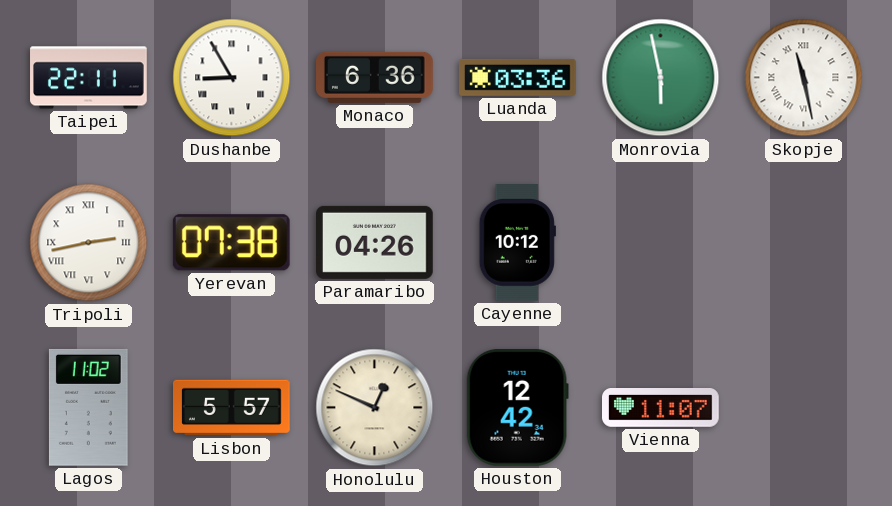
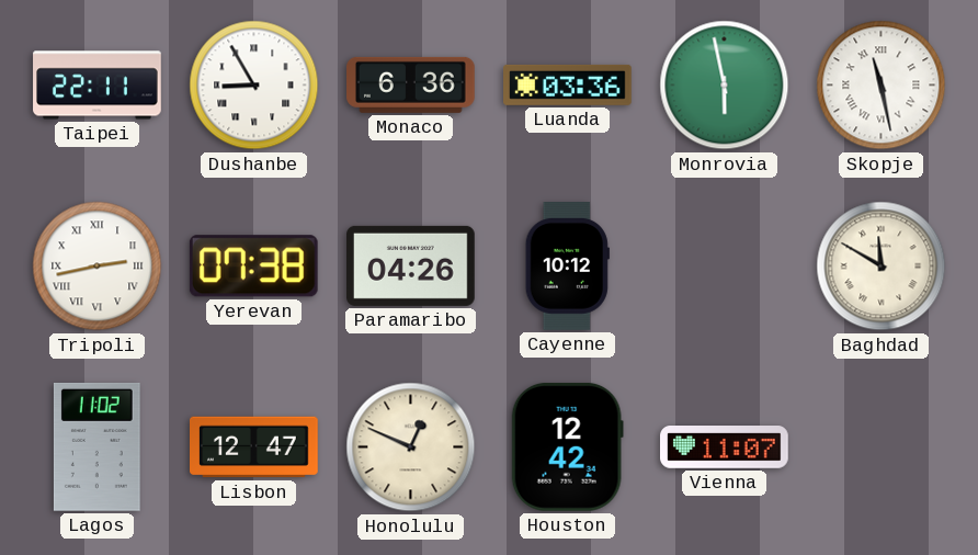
Baghdad: none -> 11:50 (882, 267)
Lisbon: 5:57 -> 12:47 (254, 448)
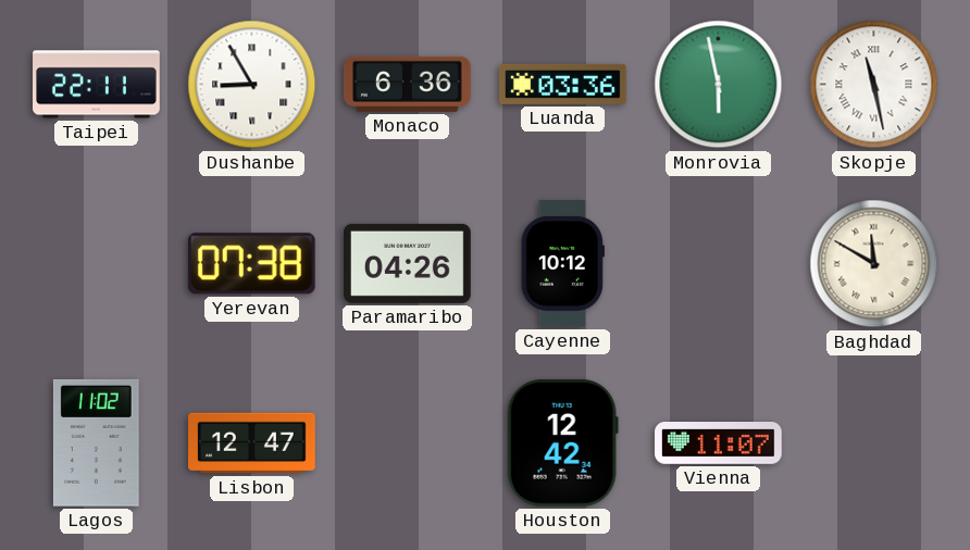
Tripoli: 2:43 -> none (98, 267)
Honolulu: 12:49 -> none (411, 448)
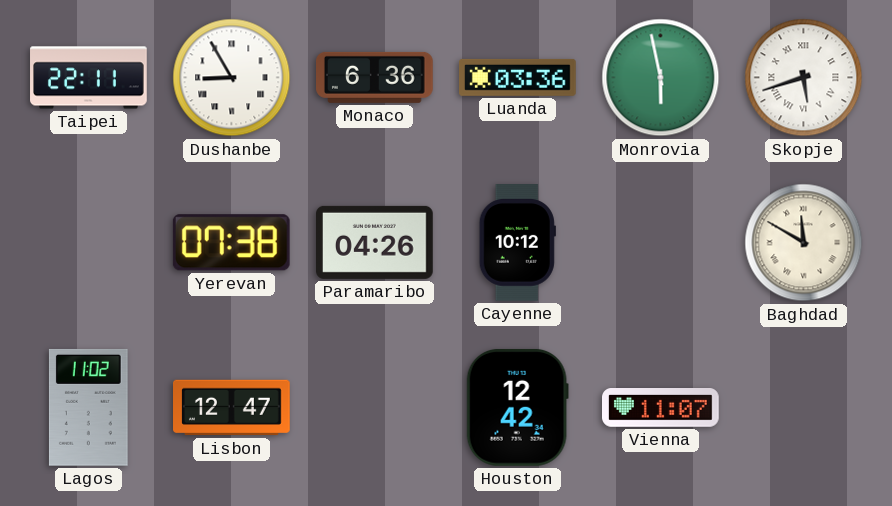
Skopje: 11:28 -> 5:42 (804, 78)
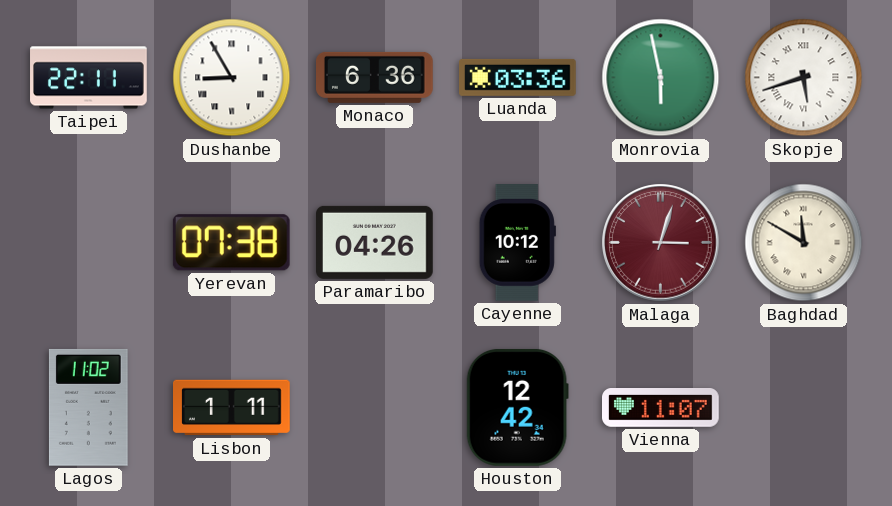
Malaga: none -> 3:03 (661, 243)
Lisbon: 12:47 -> 1:11 (232, 408)
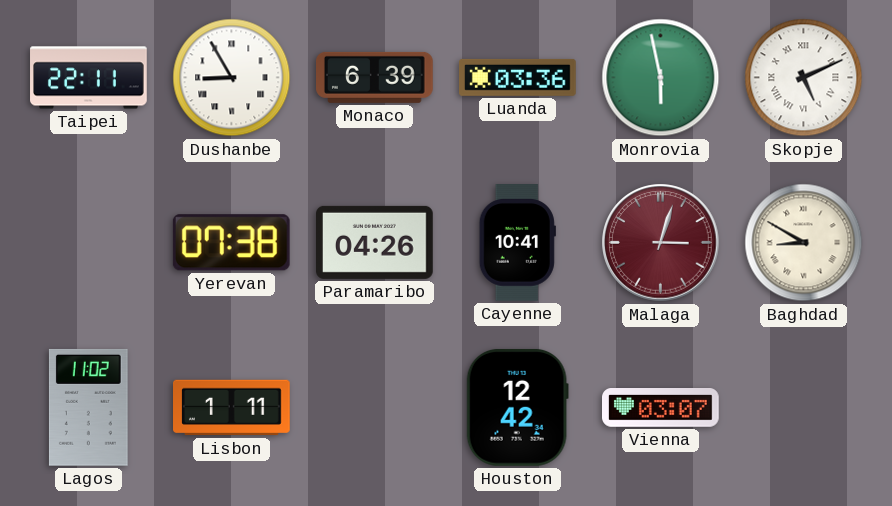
Monaco: 6:36 -> 6:39 (375, 77)
Skopje: 5:42 -> 5:11 (804, 78)
Cayenne: 10:12 -> 10:41 (517, 243)
Baghdad: 11:50 -> 8:50 (804, 243)
Vienna: 11:07 -> 03:07 (661, 408)
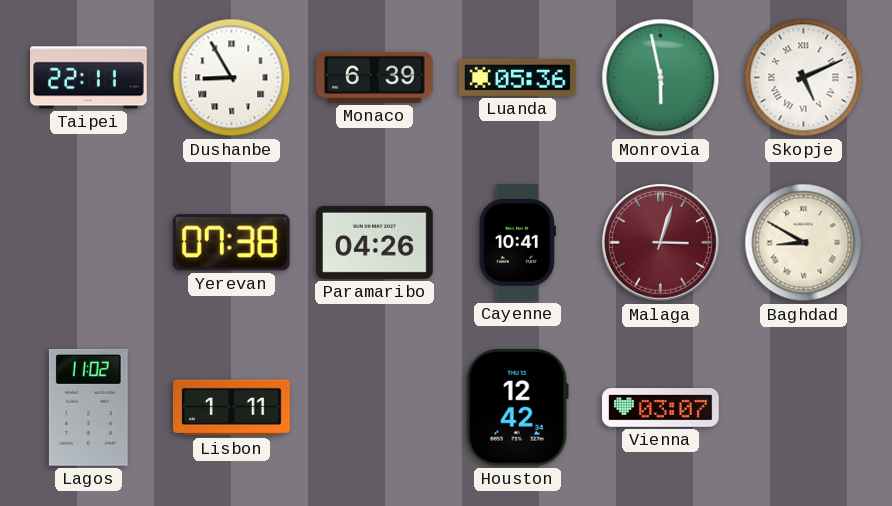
Luanda: 03:36 -> 05:36 (518, 77)
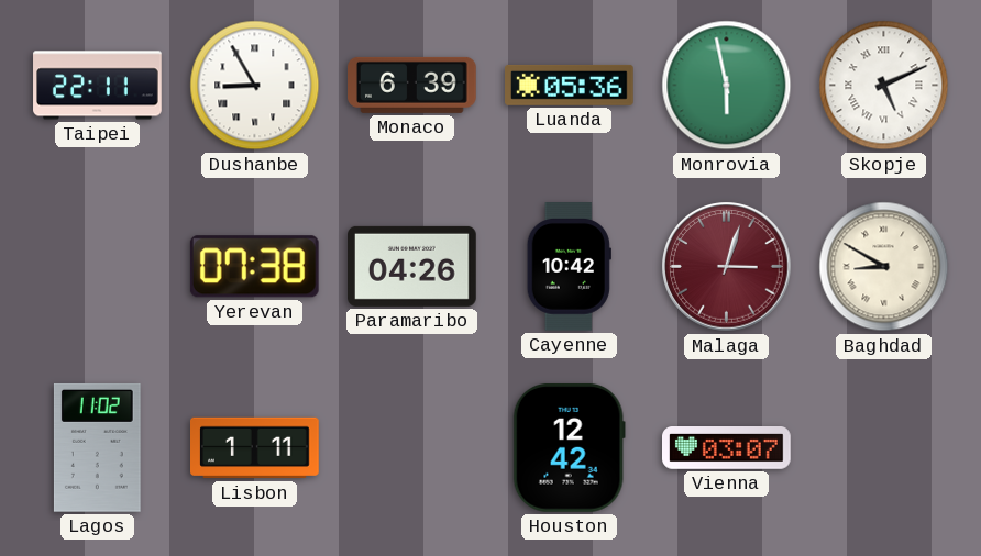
Cayenne: 10:41 -> 10:42 (569, 267)
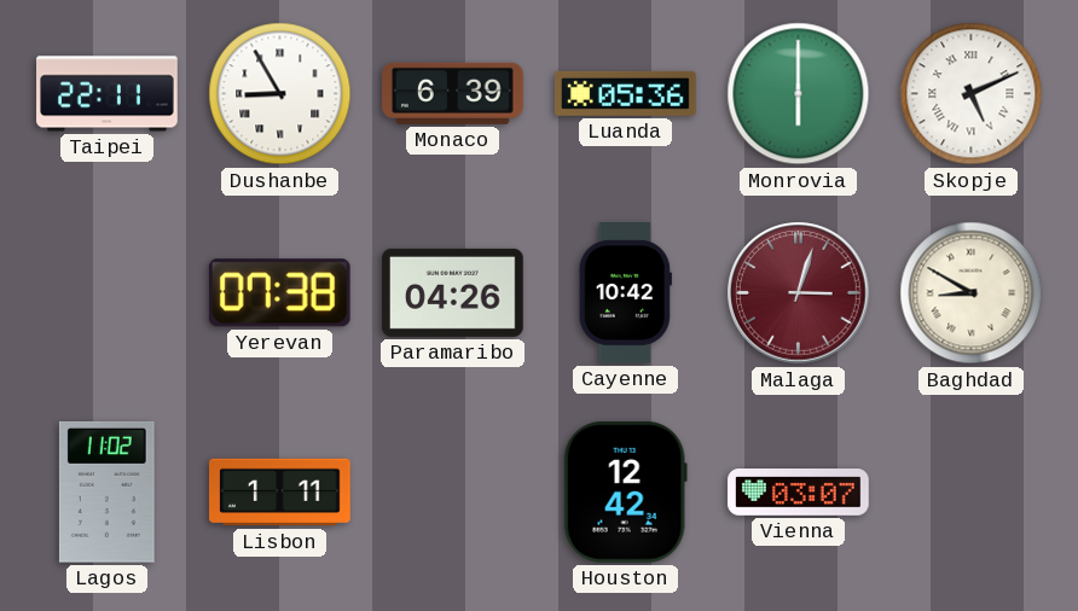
Monrovia: 5:58 -> 6:00 (799, 94)
